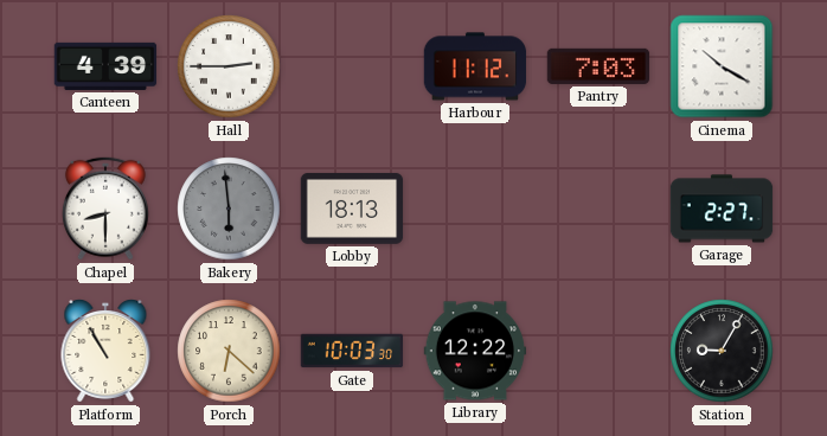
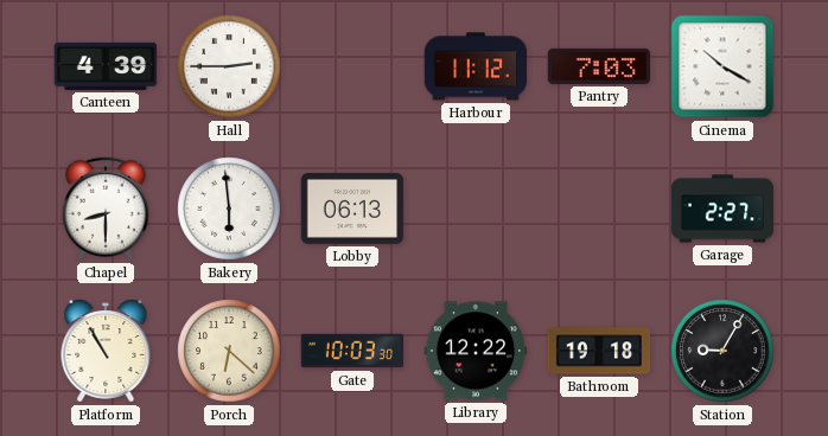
Bakery dial: grey -> white (229, 209)
Lobby: 18:13 -> 06:13 (352, 209)
Bathroom: none -> 19:18 (599, 351)
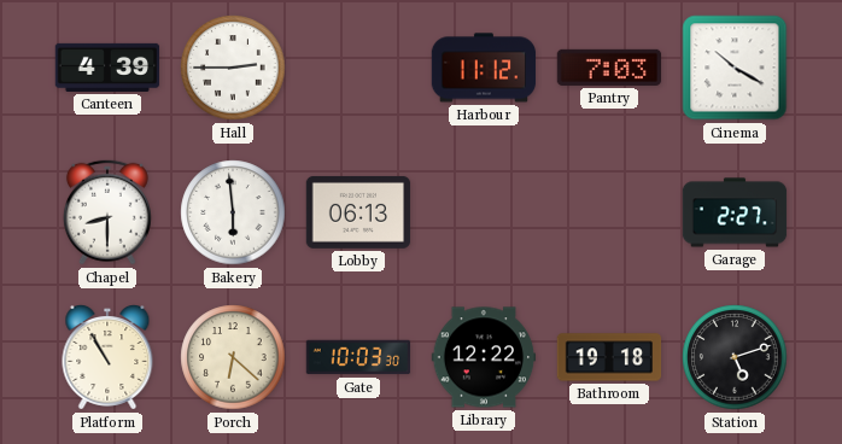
Station: 9:05 -> 5:12 (735, 357)
